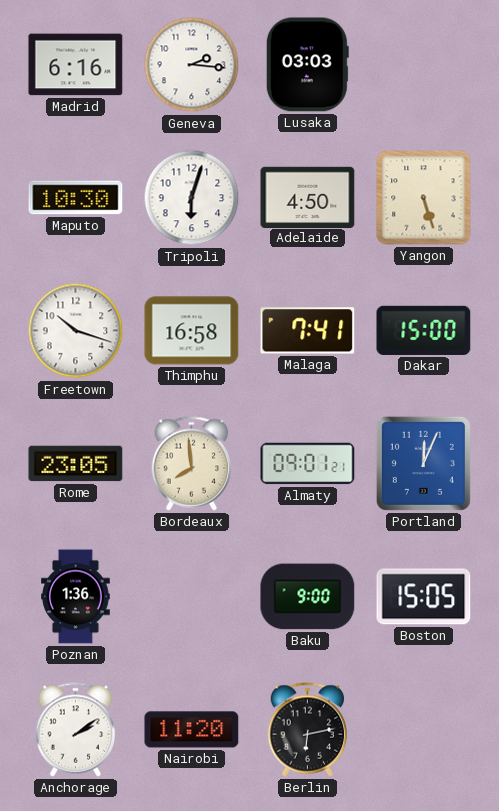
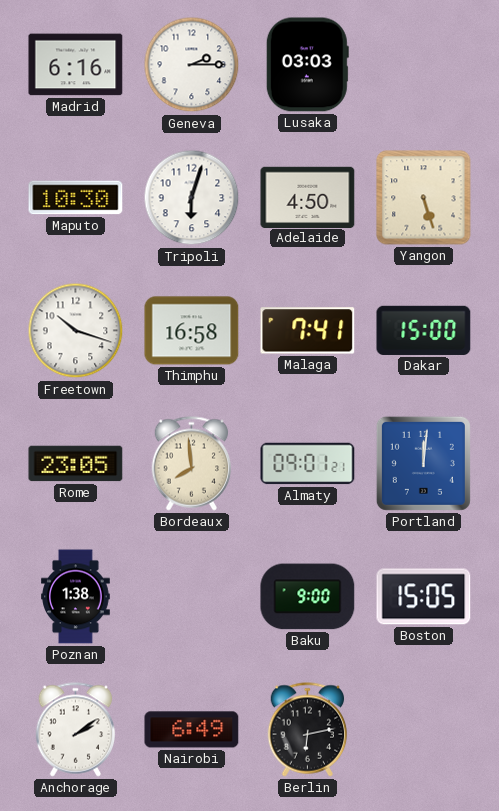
Geneva: 2:16 -> 2:15 (192, 65)
Portland: 12:04 -> 12:01 (423, 463)
Poznan: 1:36 -> 1:38 (76, 597)
Nairobi: 11:20 -> 6:49 (192, 730)
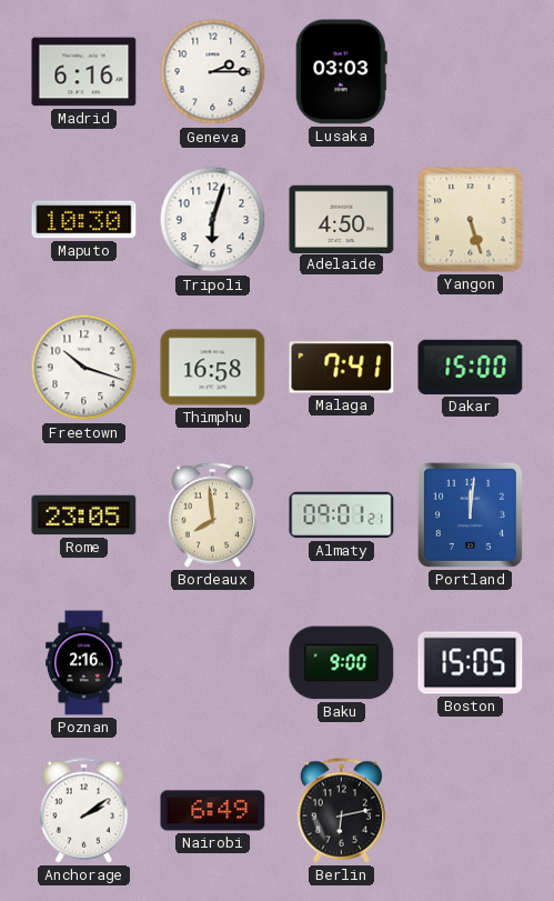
Poznan: 1:38 -> 2:16 (84, 663)
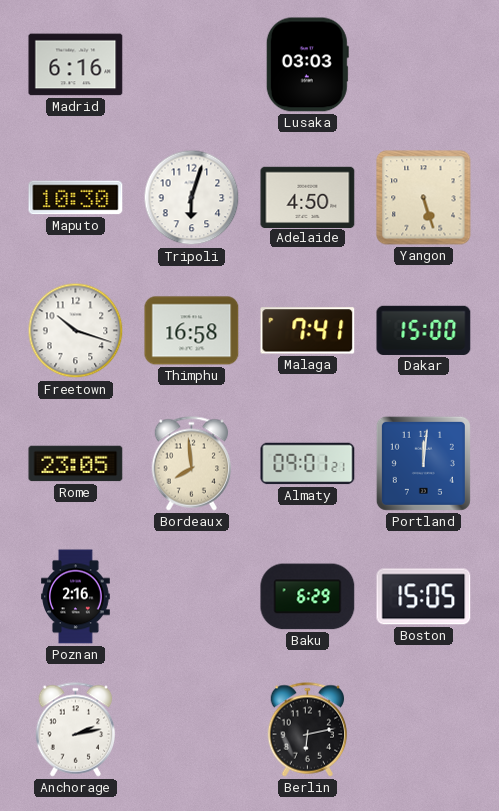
Geneva: 2:15 -> none (213, 72)
Baku: 9:00 -> 6:29 (308, 597)
Anchorage: 2:09 -> 2:13 (76, 730)
Nairobi: 6:49 -> none (213, 811)
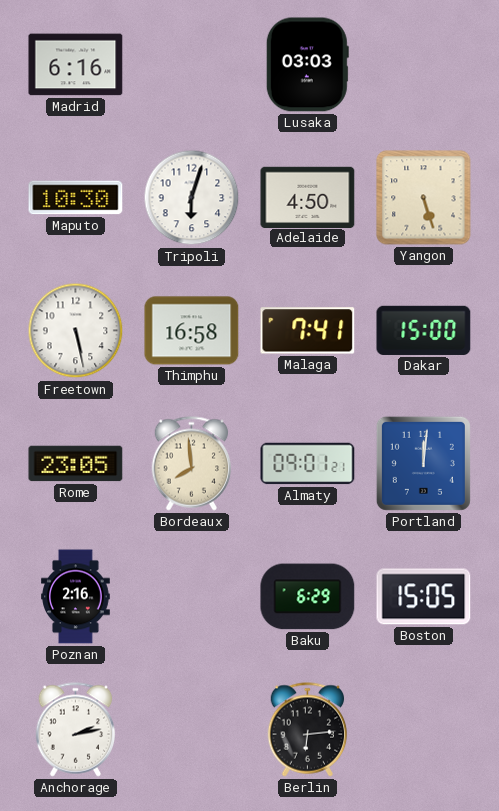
Freetown: 10:18 -> 5:28 (76, 331)
Berlin: 6:13 -> 6:14 (308, 730)
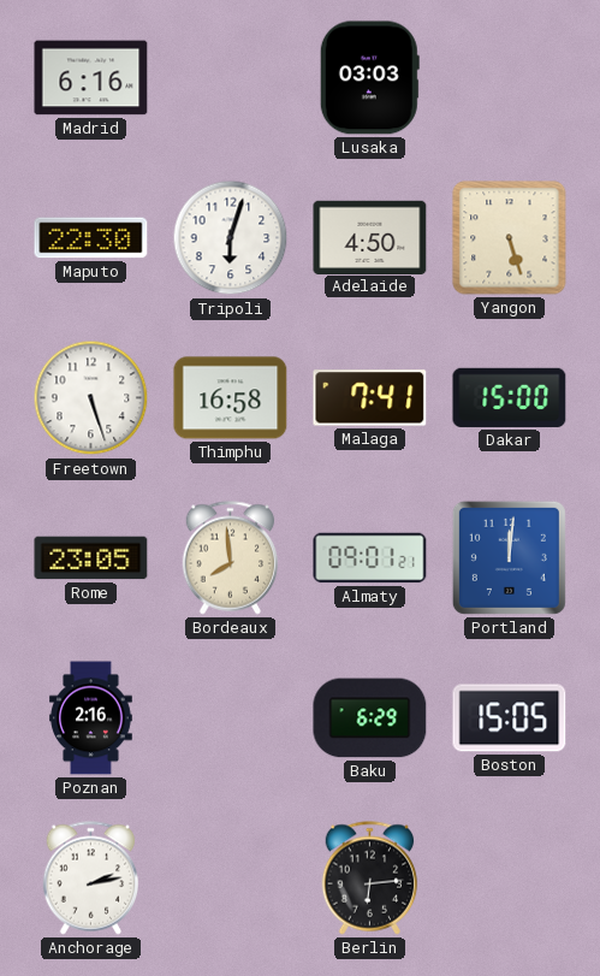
Maputo: 10:30 -> 22:30 (91, 238)
Freetown: 5:28 -> 5:27 (91, 398)
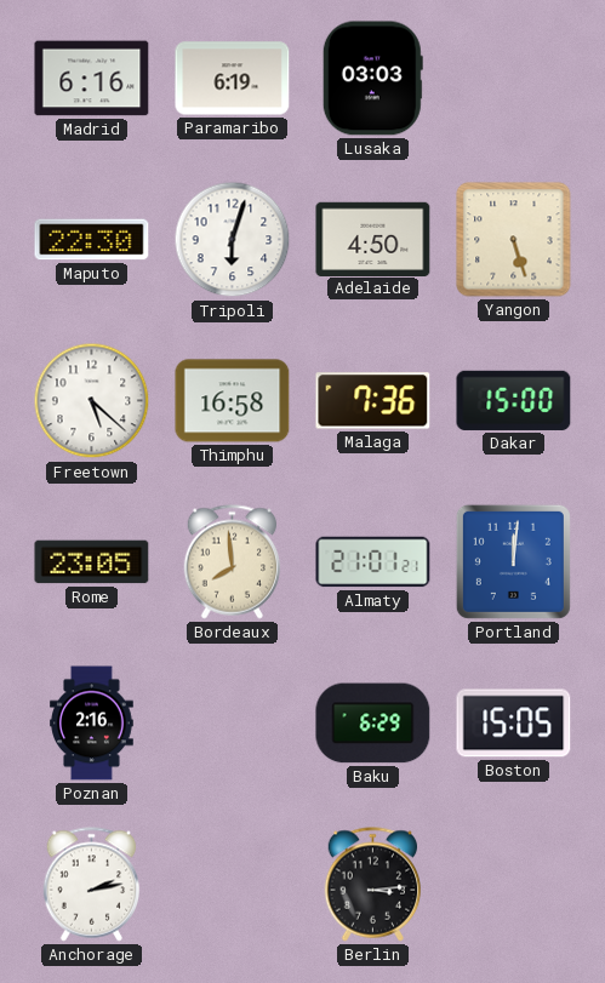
Paramaribo: none -> 6:19 (233, 79)
Freetown: 5:27 -> 5:22 (92, 401)
Malaga: 7:41 -> 7:36 (373, 401)
Almaty: 09:01 -> 21:01 (373, 562)
Berlin: 6:14 -> 3:14 (373, 885)
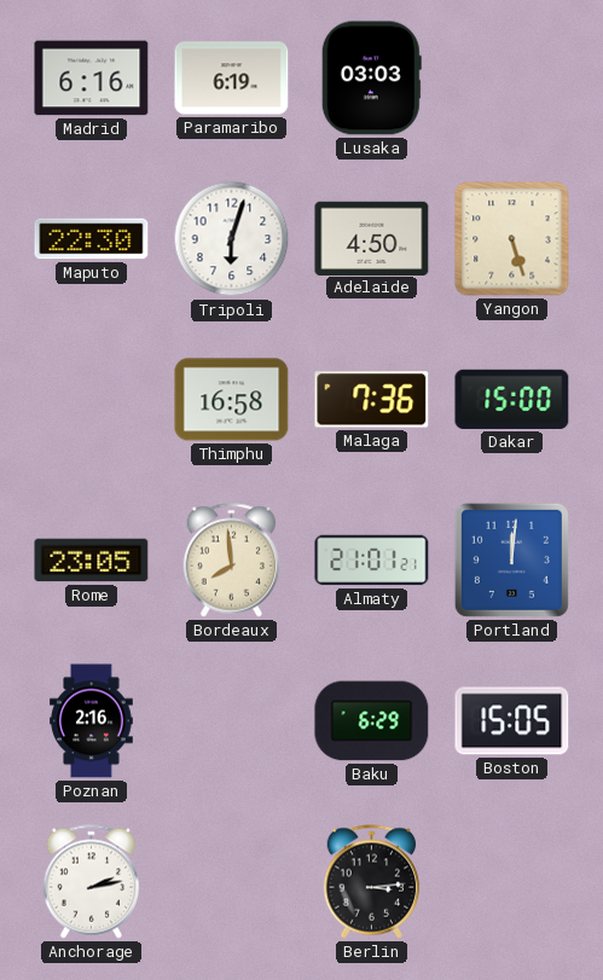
Freetown: 5:22 -> none (92, 401)
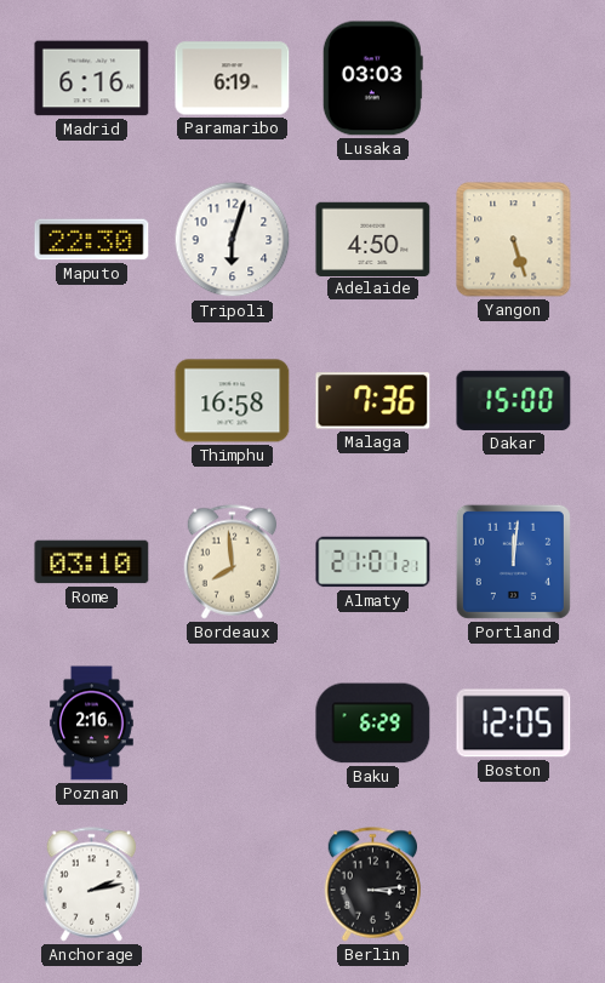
Rome: 23:05 -> 03:10 (92, 562)
Boston: 15:05 -> 12:05 (514, 724)
